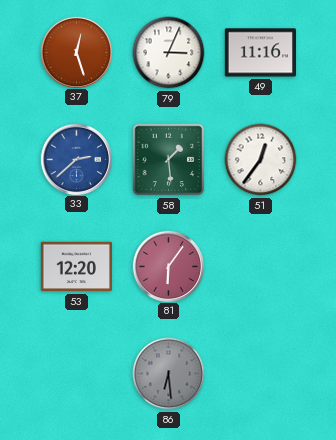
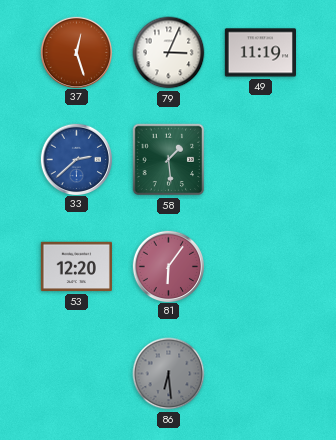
49: 11:16 -> 11:19 (260, 53)
51: 12:36 -> none (261, 160)
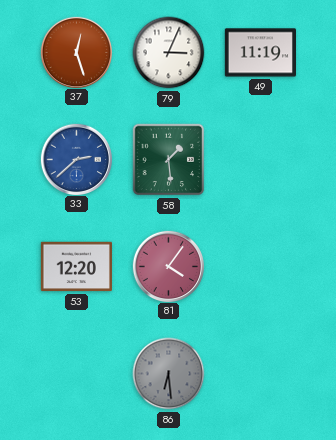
81: 6:06 -> 4:06 (168, 266)
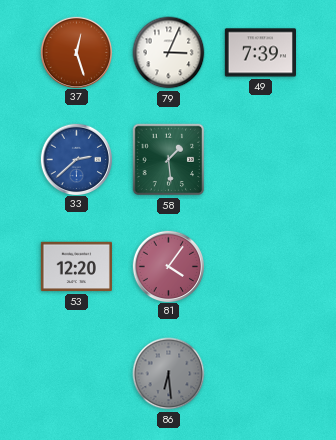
49: 11:19 -> 7:39 (260, 53)
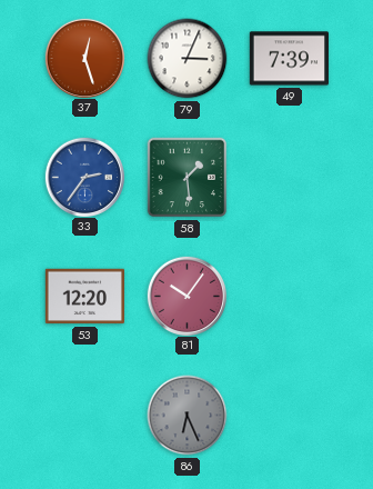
33: 2:38 -> 2:36 (84, 177)
81: 4:06 -> 10:06 (186, 296)
86: 6:29 -> 6:26 (188, 416)
